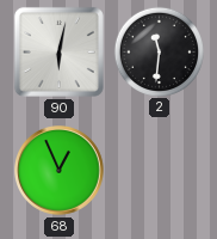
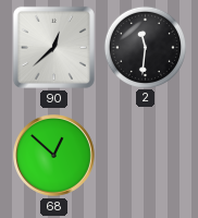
90: 6:02 -> 12:38 (53, 47)
68: 12:56 -> 12:52 (54, 156)
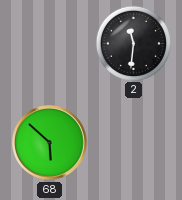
90: 12:38 -> none (53, 47)
68: 12:52 -> 5:52 (50, 143)
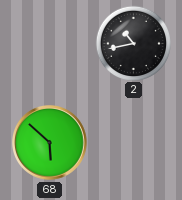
2: 11:31 -> 10:43 (133, 43)
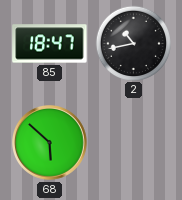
85: none -> 18:47 (50, 44)
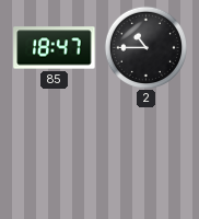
2: 10:43 -> 10:45 (145, 47)
68: 5:52 -> none (50, 143)
